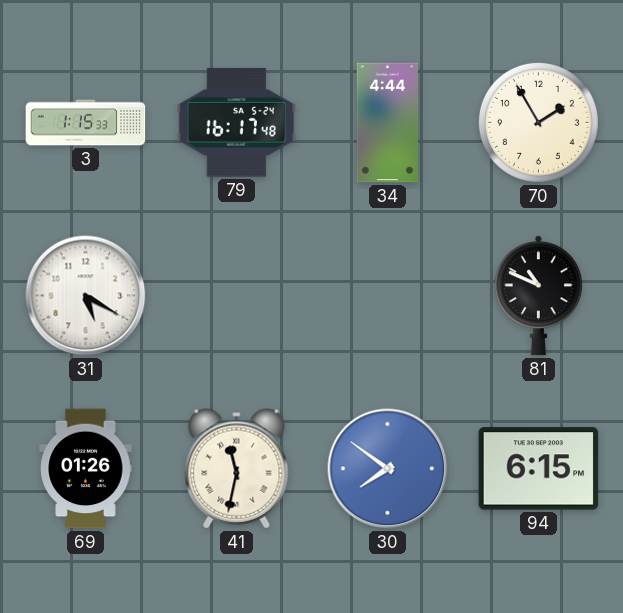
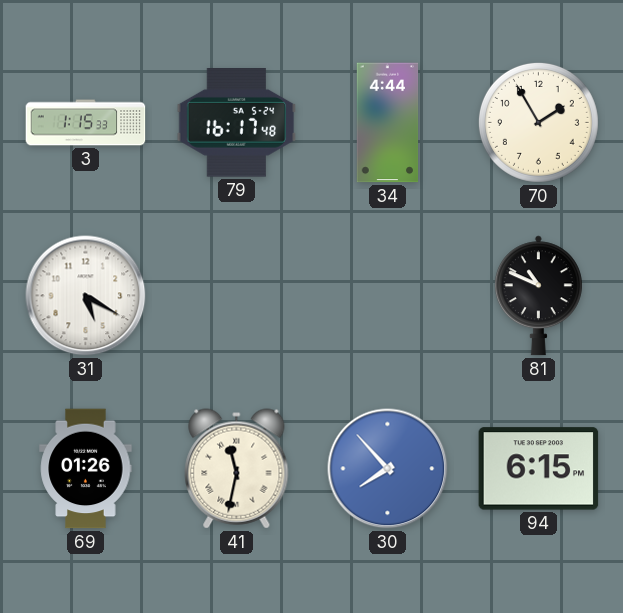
30: 7:51 -> 7:53 (388, 469)
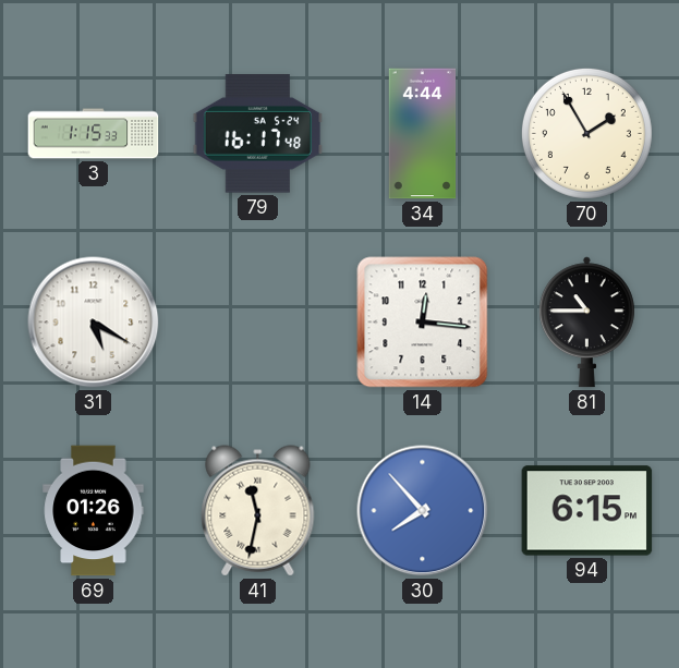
14: none -> 12:16 (423, 323)
81: 10:49 -> 10:45 (586, 323)
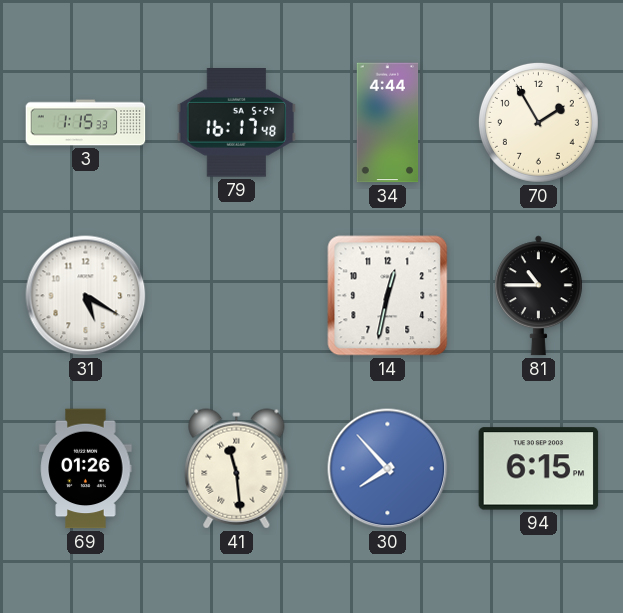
14: 12:16 -> 12:32 (388, 296)
41: 11:32 -> 11:29 (237, 469)
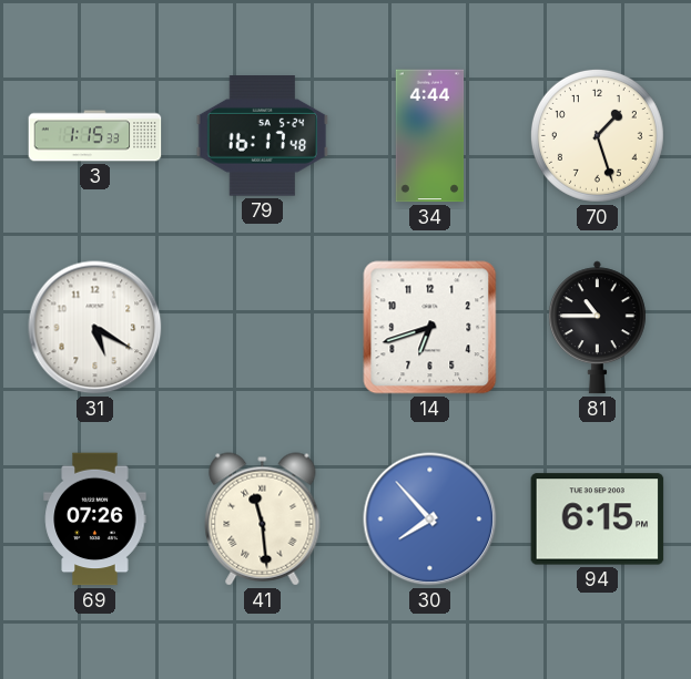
70: 1:55 -> 1:27 (597, 135)
14: 12:32 -> 6:42 (430, 328)
69: 01:26 -> 07:26 (95, 519)
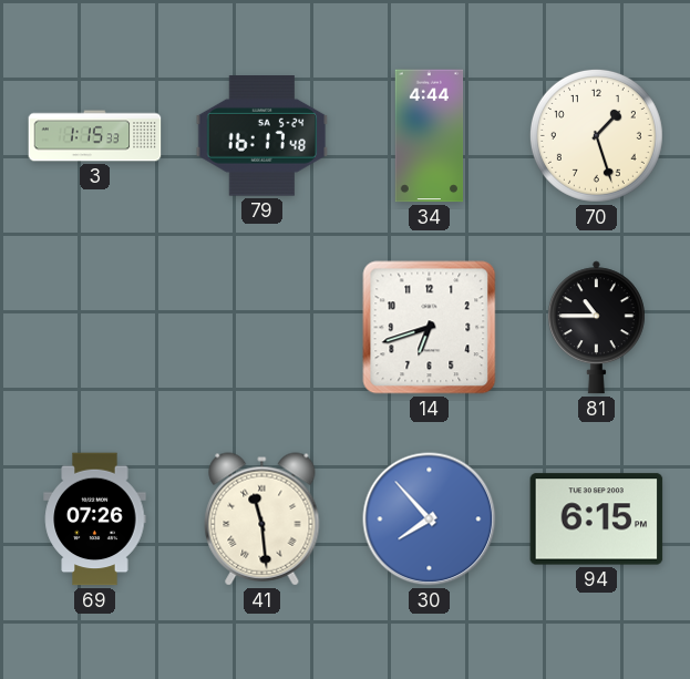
31: 5:20 -> none (95, 328)
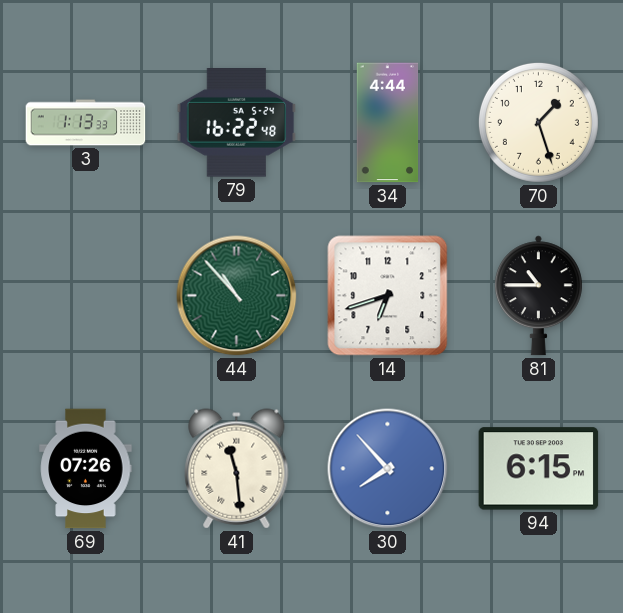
3: 1:15 -> 1:13 (86, 123)
79: 16:17 -> 16:22 (237, 123)
44: none -> 10:53 (237, 296)
